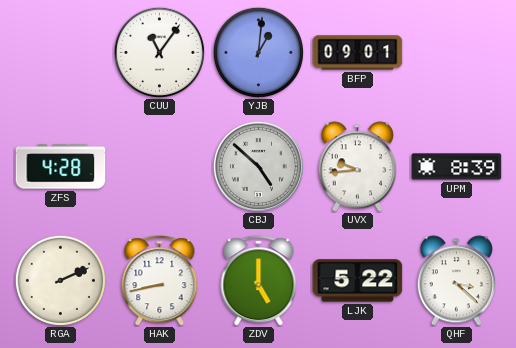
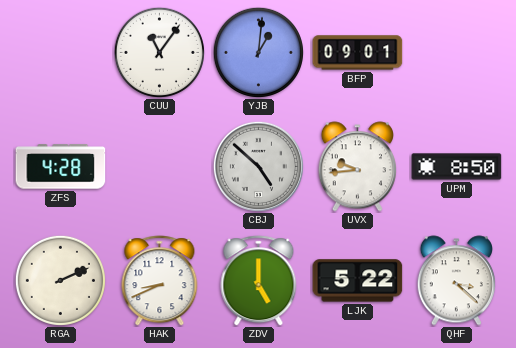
UPM: 8:39 -> 8:50 (457, 167)
HAK: 8:43 -> 8:41 (160, 281)
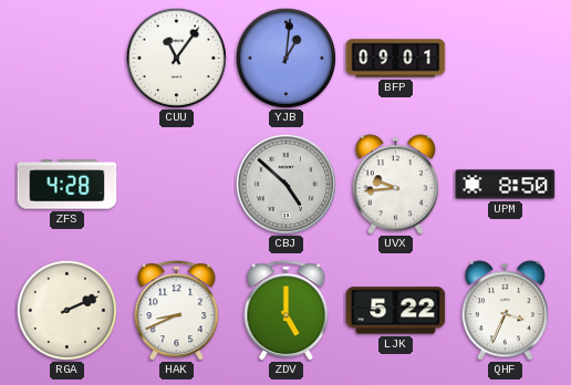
QHF: 3:22 -> 3:34 (505, 311)
